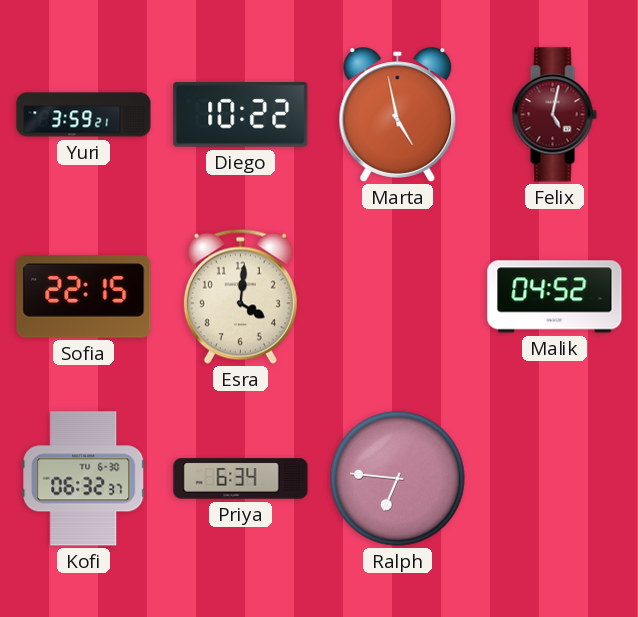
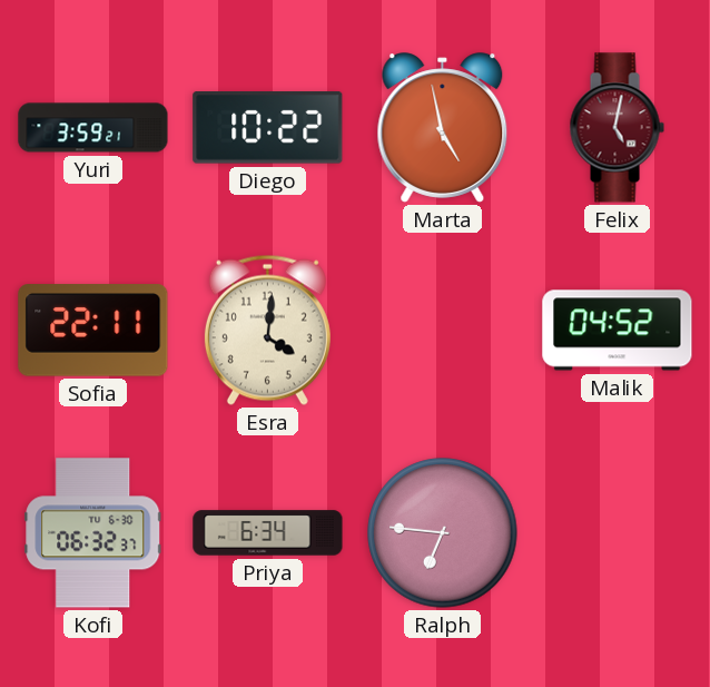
Sofia: 22:15 -> 22:11 (93, 331)
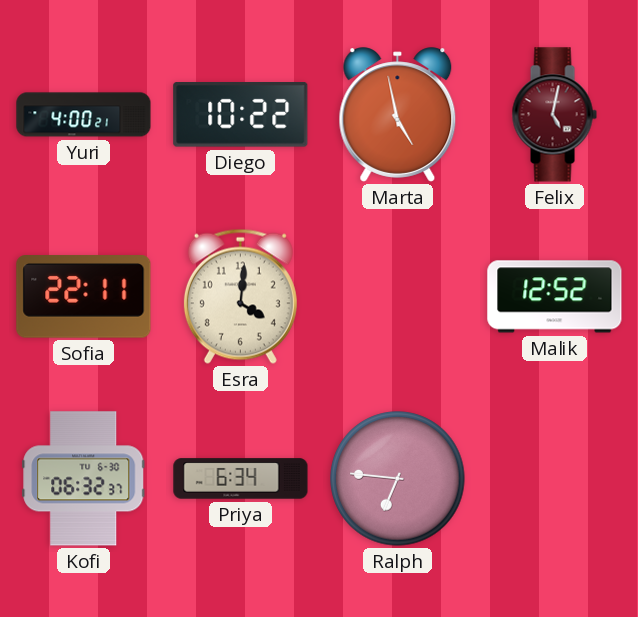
Yuri: 3:59 -> 4:00 (84, 115)
Malik: 04:52 -> 12:52 (555, 297)
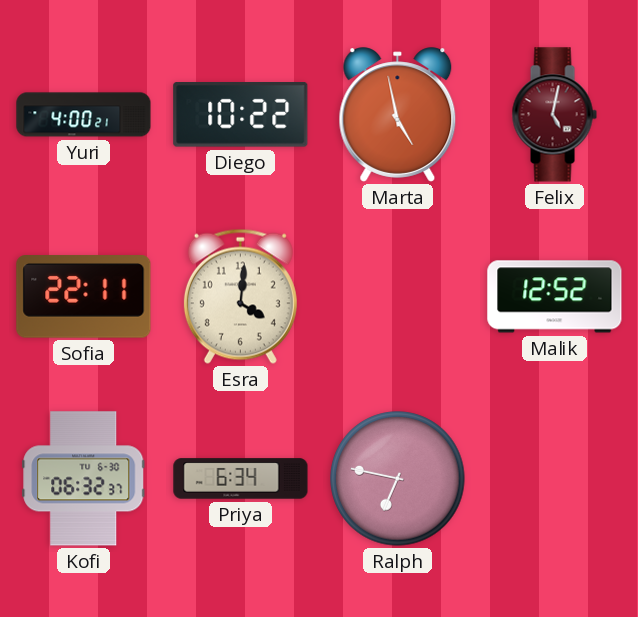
Ralph: 6:46 -> 6:47 (398, 479)
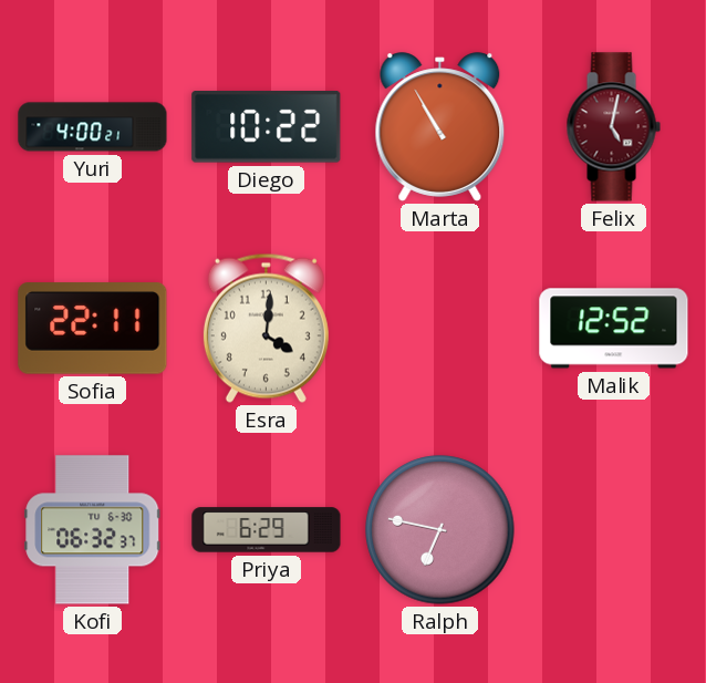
Marta: 4:58 -> 10:55 (440, 127)
Priya: 6:34 -> 6:29 (267, 530)
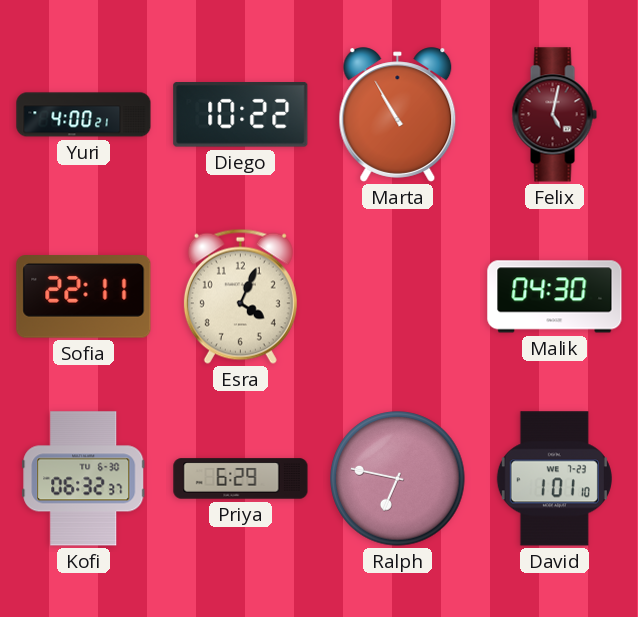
Esra: 4:01 -> 4:04 (240, 296)
Malik: 12:52 -> 04:30 (555, 297)
David: none -> 1:01 (554, 479)
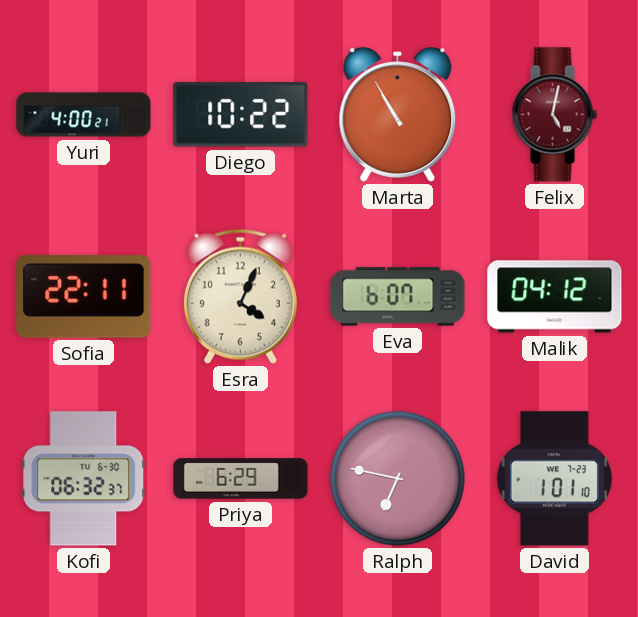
Eva: none -> 6:07 (398, 297)
Malik: 04:30 -> 04:12 (555, 297)
